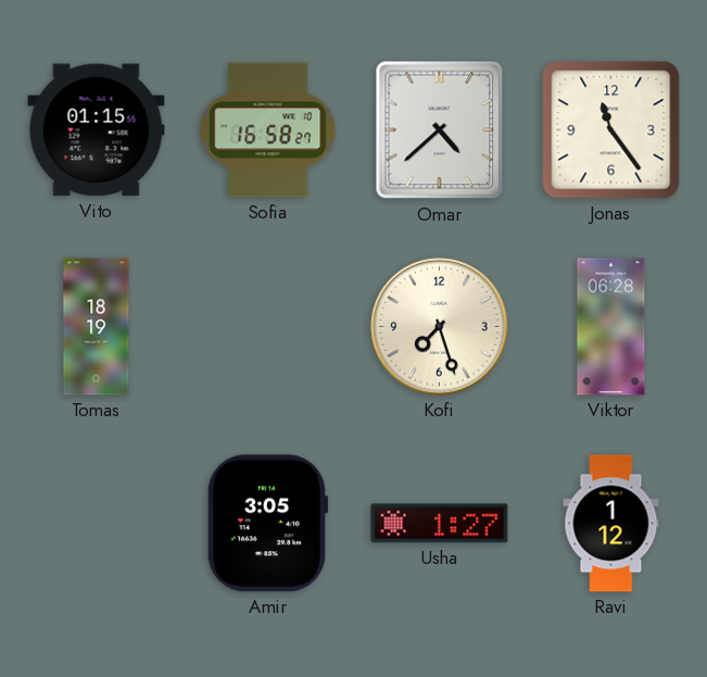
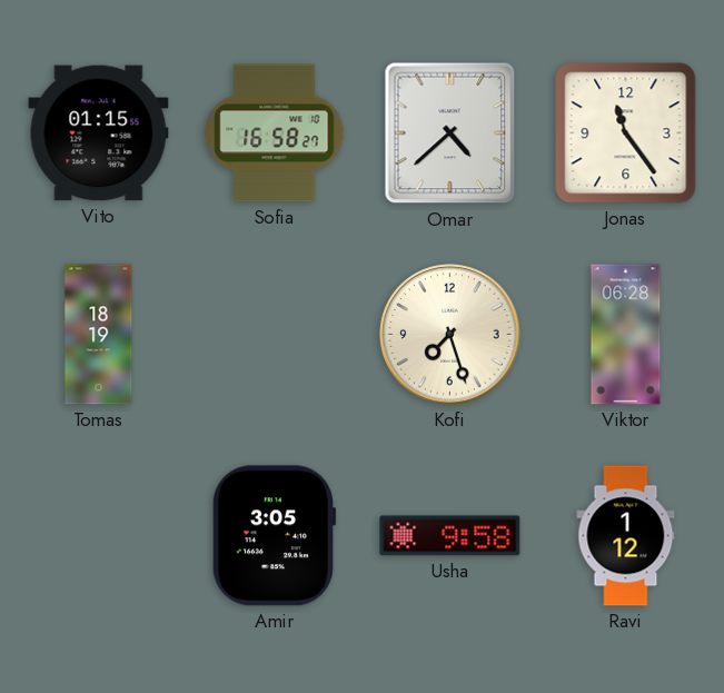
Usha: 1:27 -> 9:58 (450, 536)
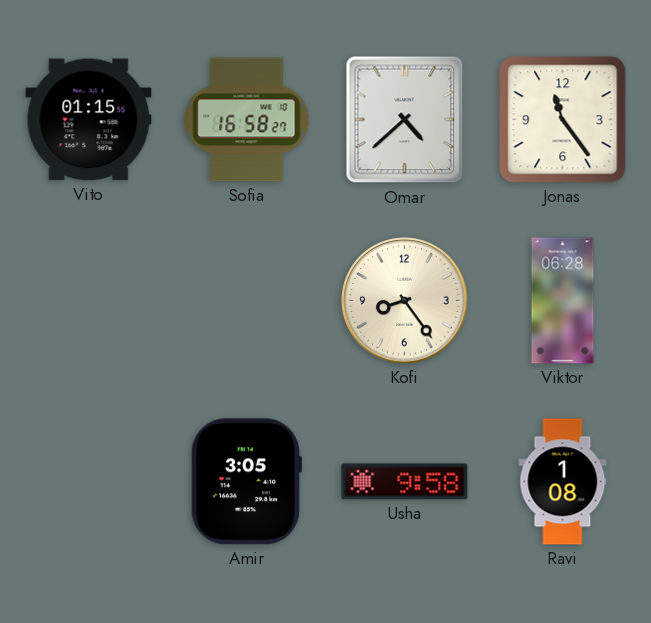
Tomas: 18:19 -> none (99, 335)
Kofi: 7:27 -> 8:24 (405, 301)
Ravi: 1:12 -> 1:08 (563, 482)
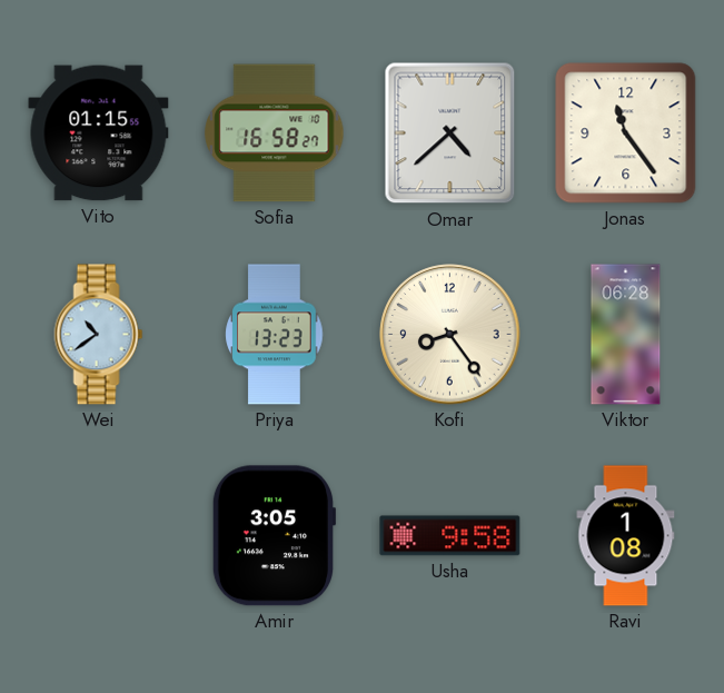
Wei: none -> 10:39 (99, 335)
Priya: none -> 13:23 (275, 335)
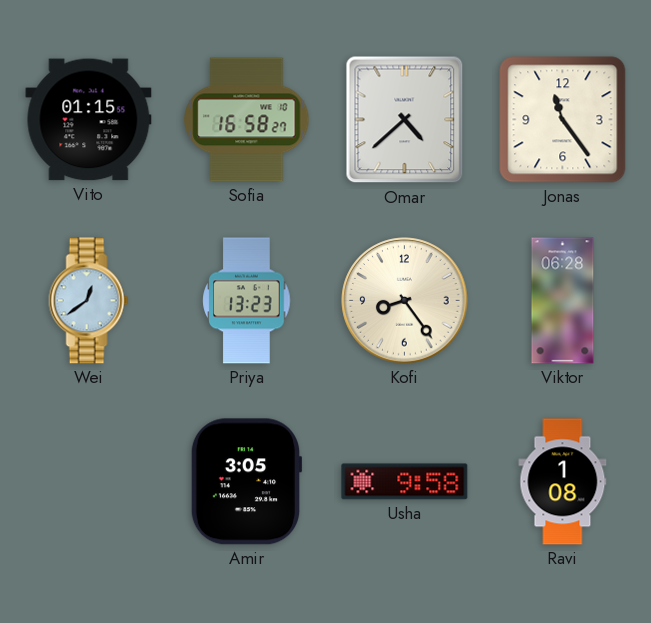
Wei: 10:39 -> 12:39 (89, 301)
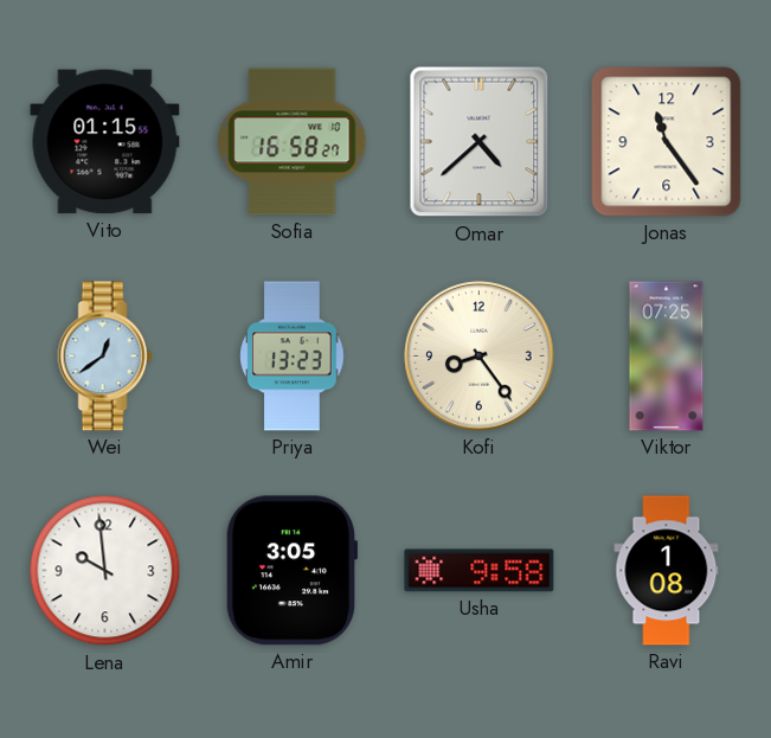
Viktor: 06:28 -> 07:25 (667, 357)
Lena: none -> 9:59 (105, 571)
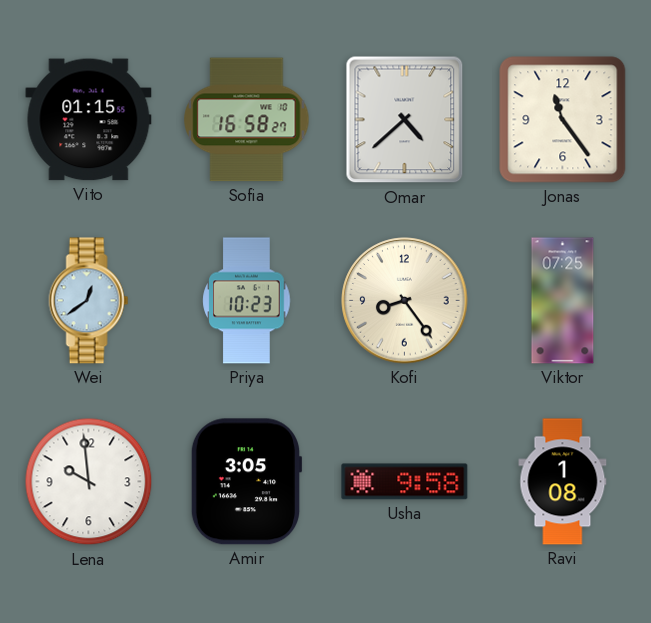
Priya: 13:23 -> 10:23 (247, 301)
